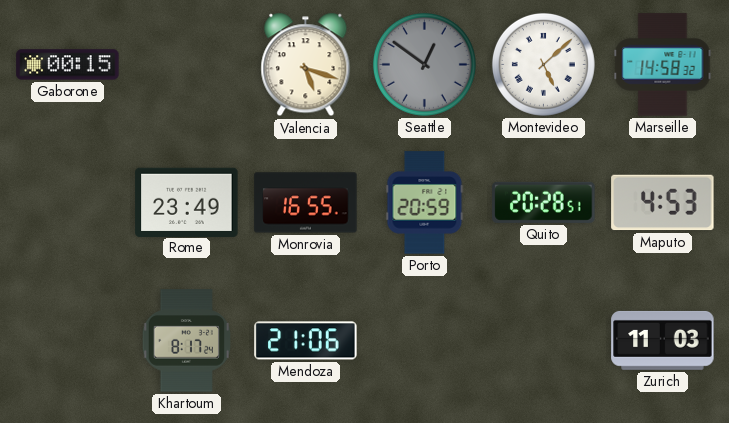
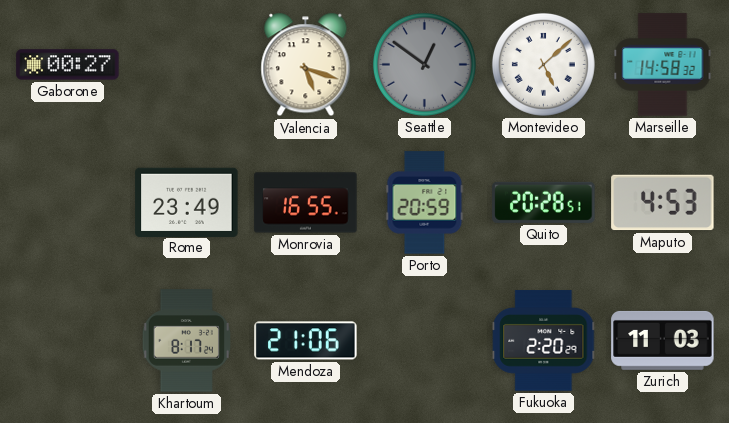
Gaborone: 00:15 -> 00:27 (68, 65)
Fukuoka: none -> 2:20 (544, 341)
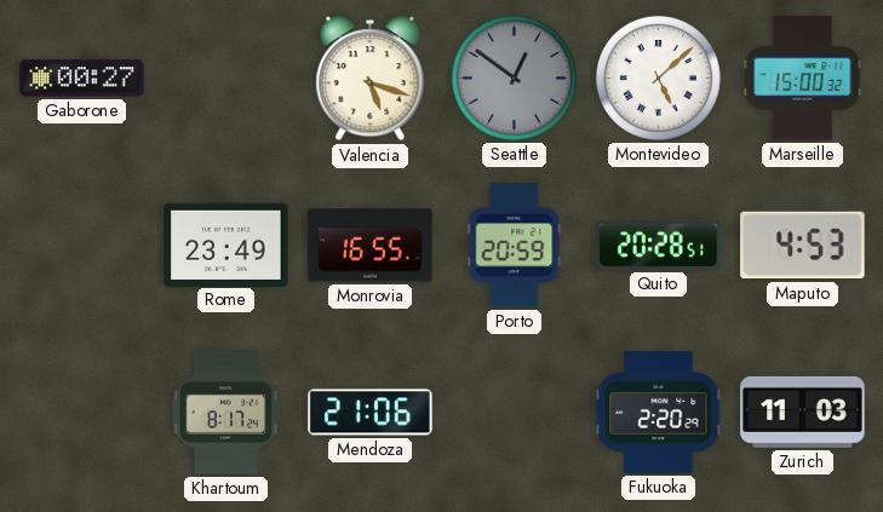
Marseille: 14:58 -> 15:00 (803, 79)
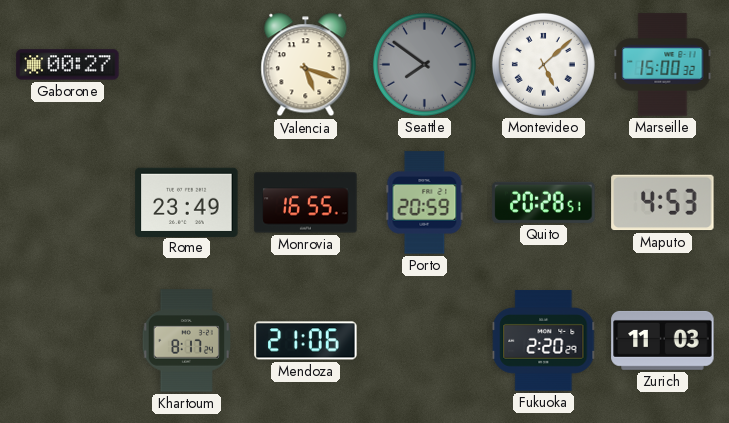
Seattle: 12:51 -> 7:51 (424, 64)
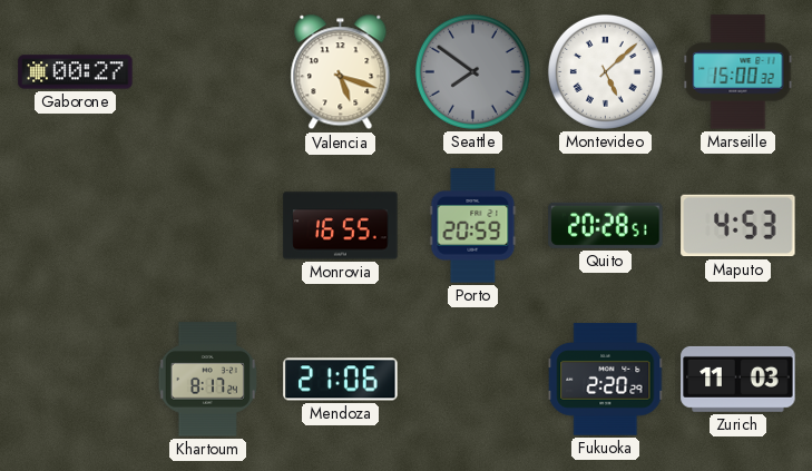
Rome: 23:49 -> none (187, 202)
